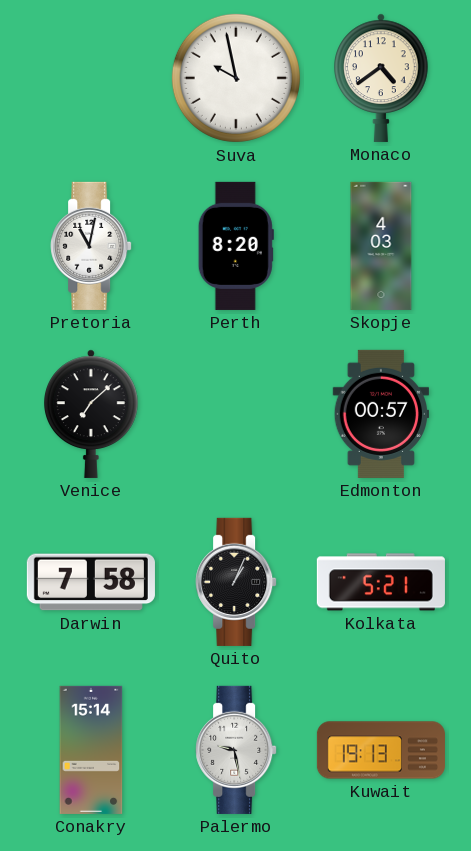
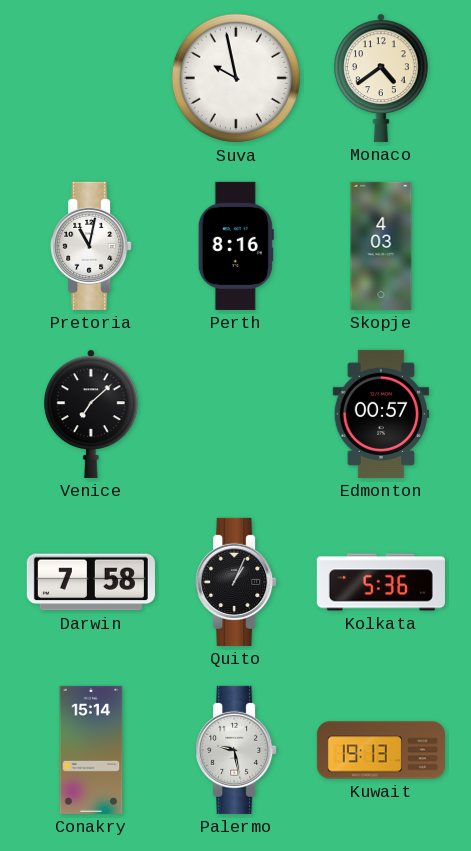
Perth: 8:20 -> 8:16 (236, 246)
Kolkata: 5:21 -> 5:36 (381, 582)
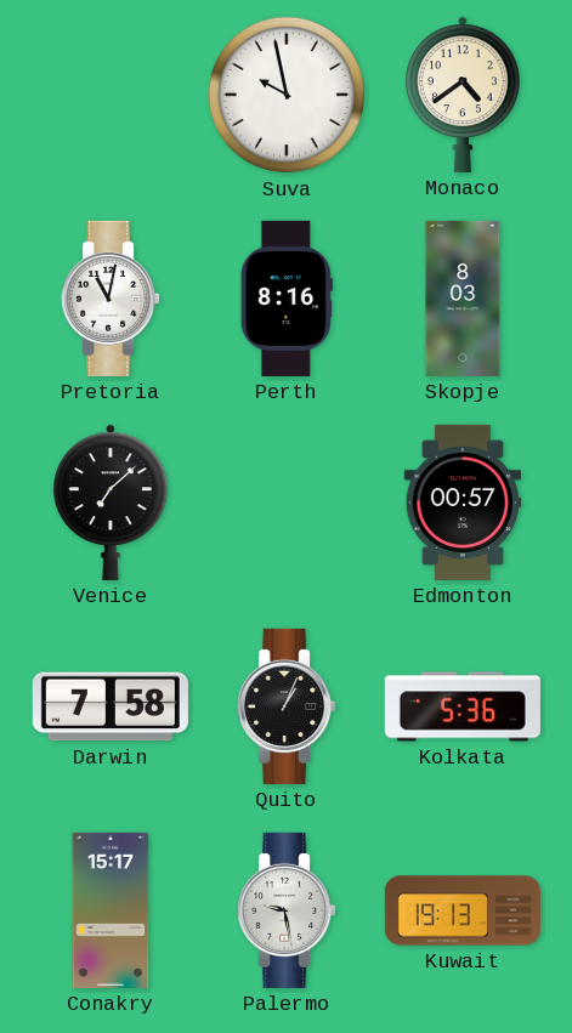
Skopje: 4:03 -> 8:03 (463, 299)
Conakry: 15:14 -> 15:17 (111, 910)
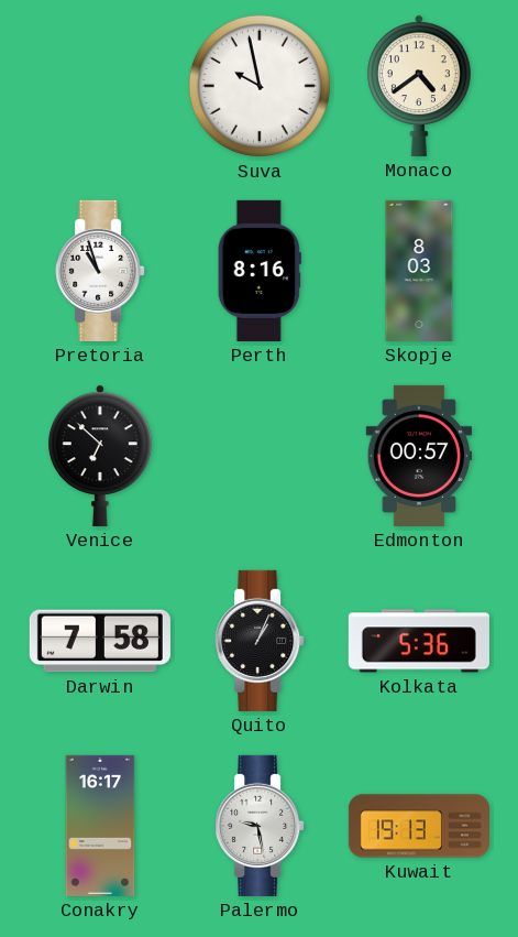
Pretoria: 11:02 -> 10:57 (100, 271)
Venice: 7:08 -> 6:52 (101, 456)
Conakry: 15:17 -> 16:17 (100, 826)
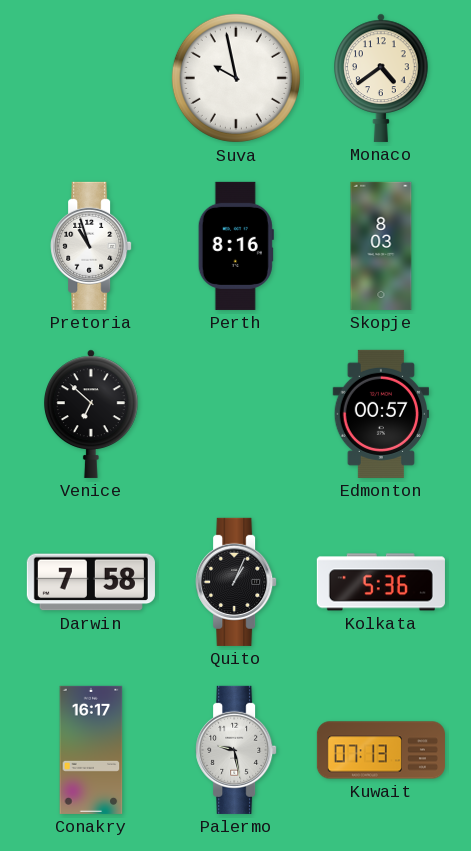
Kuwait: 19:13 -> 07:13 (381, 750)
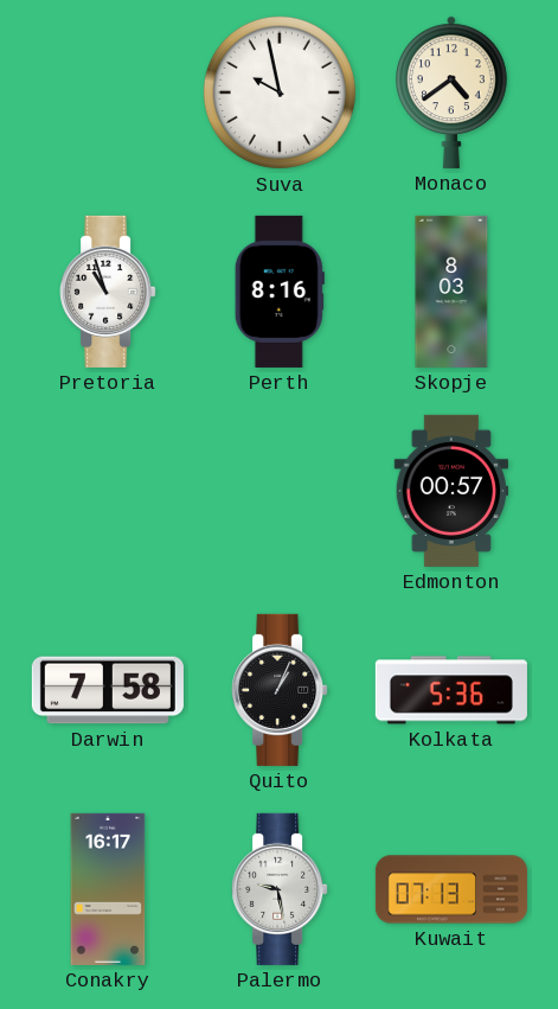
Venice: 6:52 -> none (92, 414)
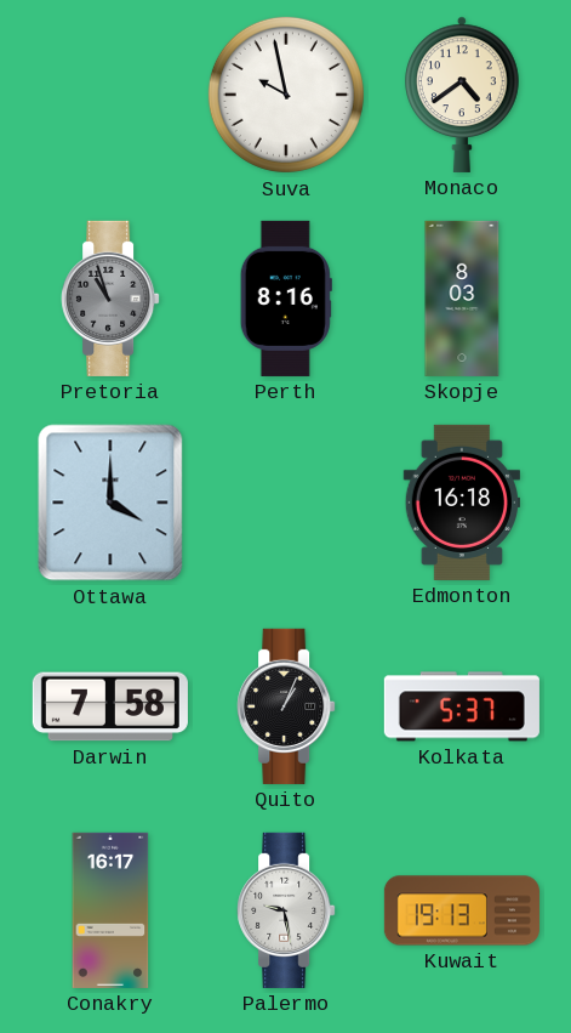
Pretoria dial: white -> grey (110, 299)
Ottawa: none -> 4:00 (110, 503)
Edmonton: 00:57 -> 16:18 (461, 503)
Kolkata: 5:36 -> 5:37 (462, 706)
Kuwait: 07:13 -> 19:13 (462, 910)
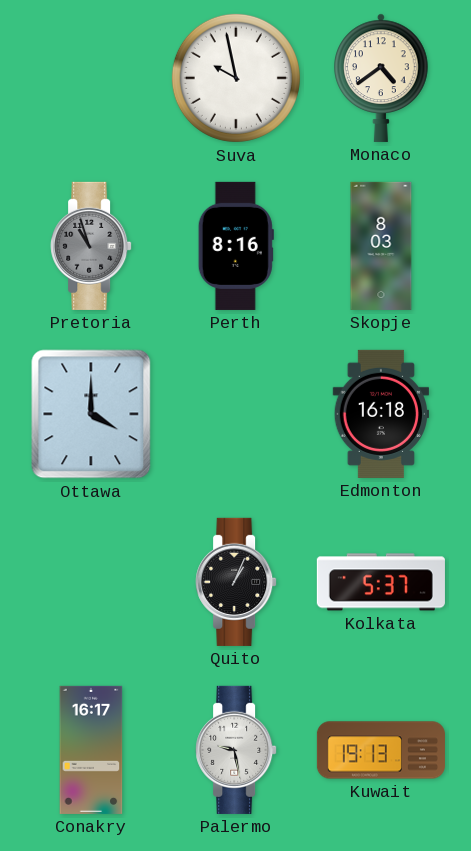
Darwin: 7:58 -> none (110, 706)
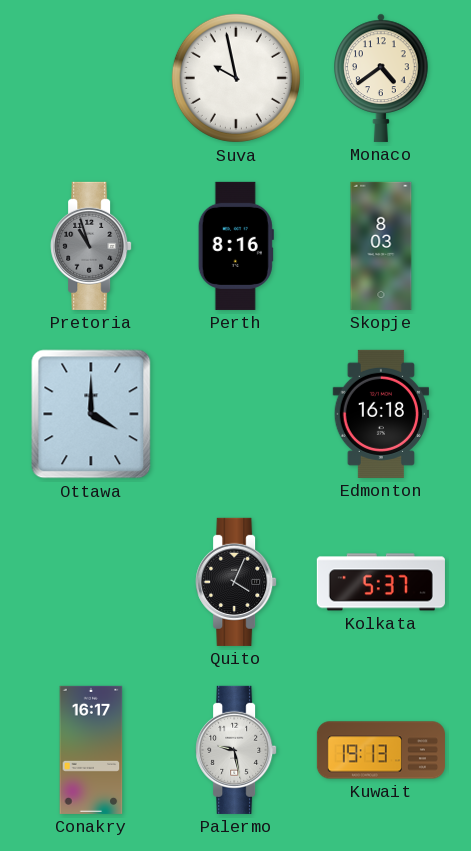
Quito: 1:04 -> 4:04 (236, 582)
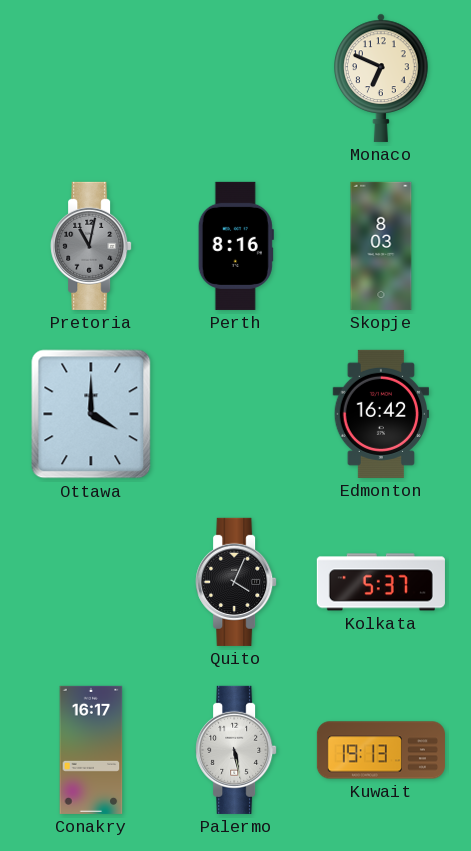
Suva: 9:58 -> none (236, 78)
Monaco: 4:39 -> 6:49 (382, 78)
Pretoria: 10:57 -> 11:02 (91, 246)
Edmonton: 16:18 -> 16:42 (380, 414)
Palermo: 9:28 -> 5:28 (236, 750)
